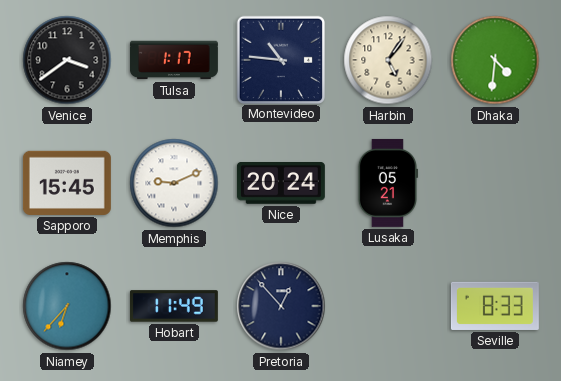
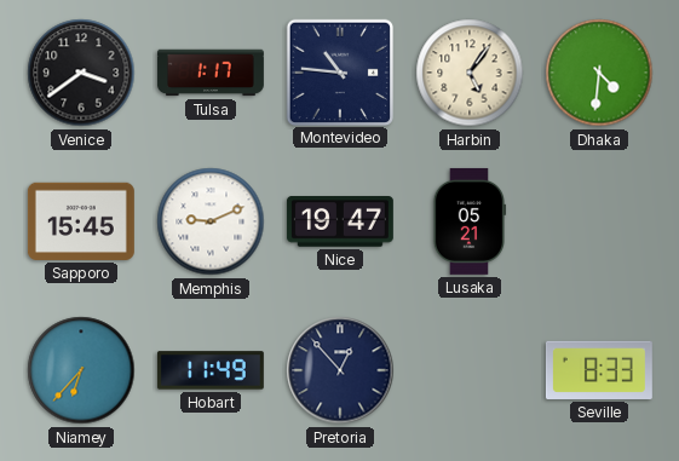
Nice: 20:24 -> 19:47 (340, 223)
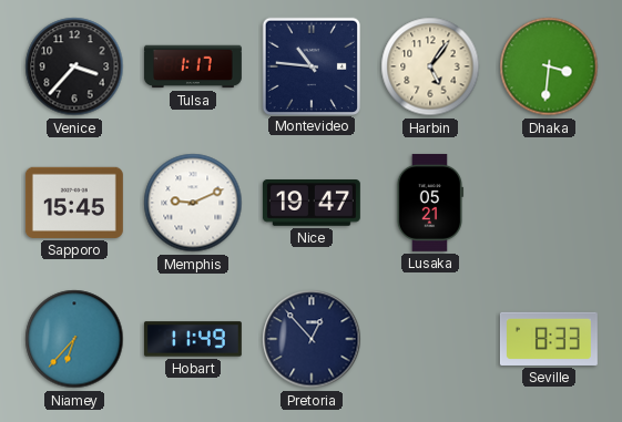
Venice: 3:39 -> 3:37 (74, 66)
Dhaka: 4:31 -> 3:31 (549, 66)
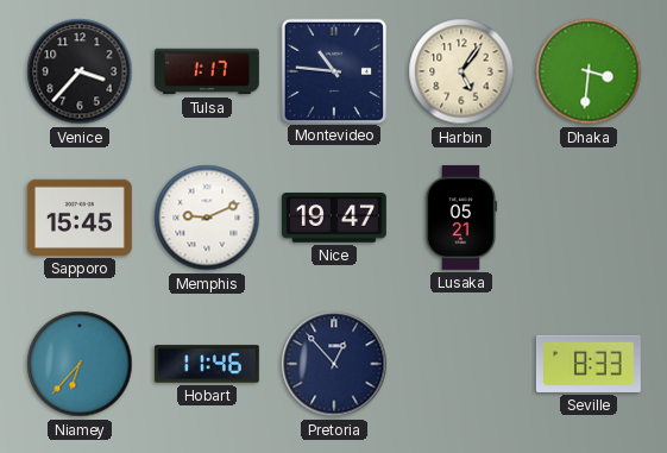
Hobart: 11:49 -> 11:46 (207, 364)
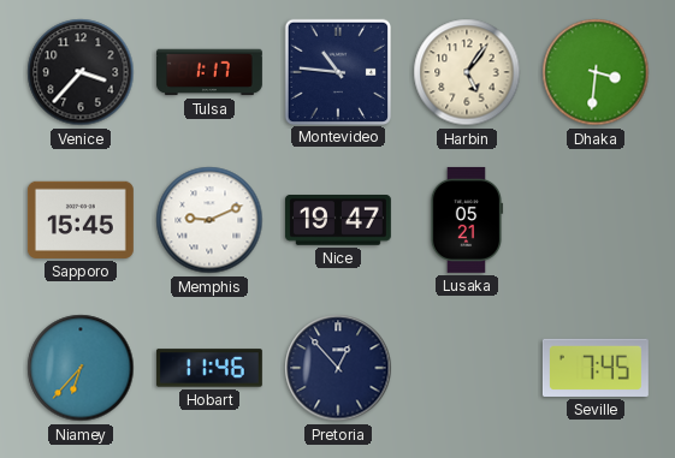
Seville: 8:33 -> 7:45 (596, 368)
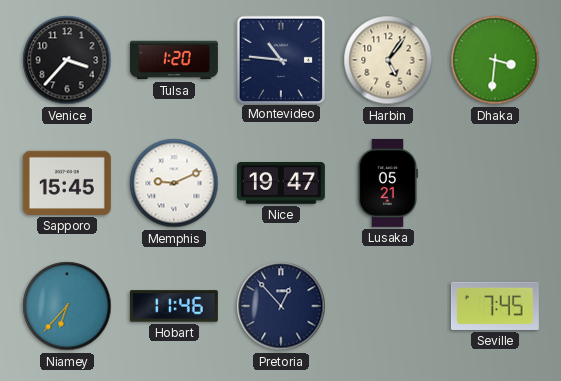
Tulsa: 1:17 -> 1:20 (174, 60)
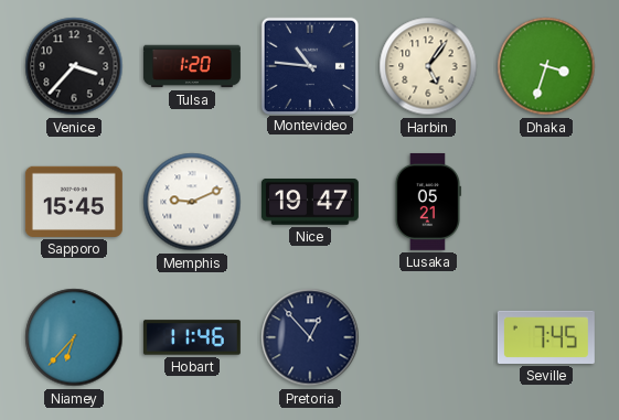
Dhaka: 3:31 -> 3:33 (546, 66)
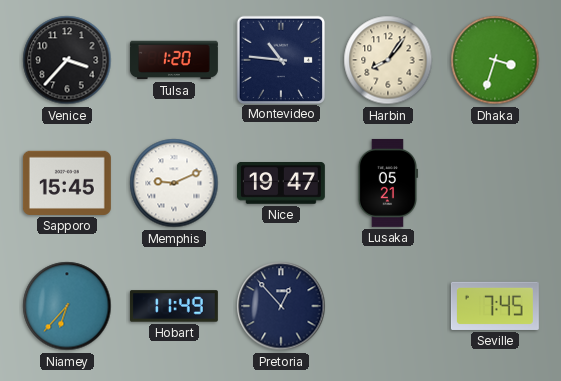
Harbin: 5:06 -> 8:06 (388, 60)
Hobart: 11:46 -> 11:49 (174, 306)
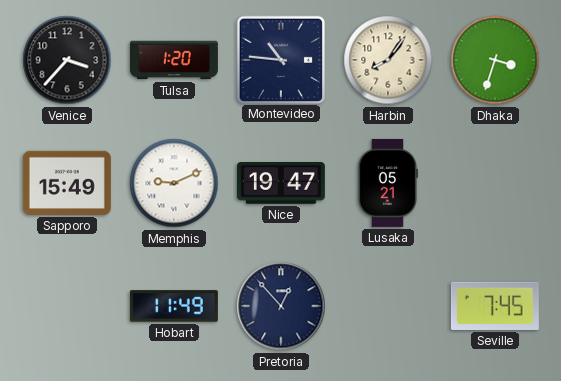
Sapporo: 15:45 -> 15:49 (67, 183)
Niamey: 6:37 -> none (67, 306)
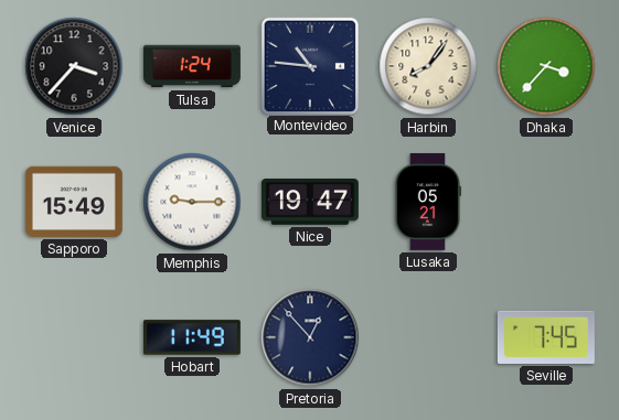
Tulsa: 1:20 -> 1:24 (192, 66)
Dhaka: 3:33 -> 3:37 (546, 66)
Memphis: 9:11 -> 9:15 (192, 202)
